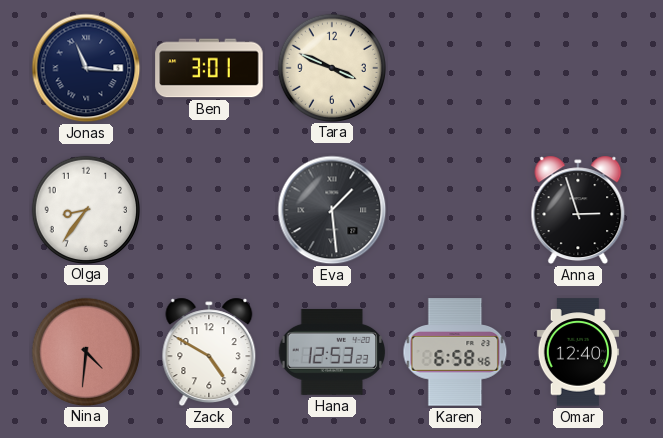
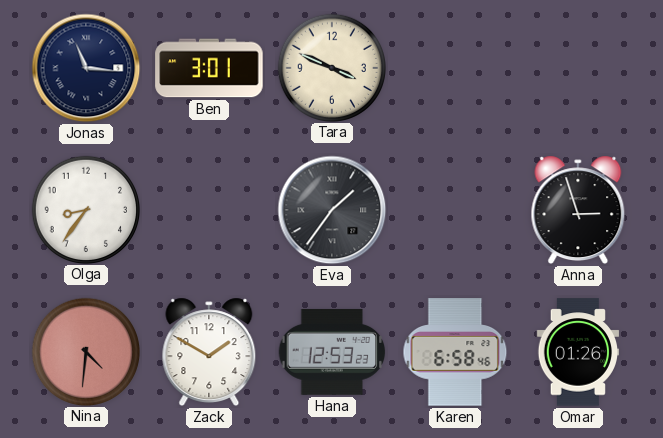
Eva: 1:29 -> 1:36 (332, 210)
Zack: 4:50 -> 1:50 (209, 352)
Omar: 12:40 -> 01:26 (577, 352)
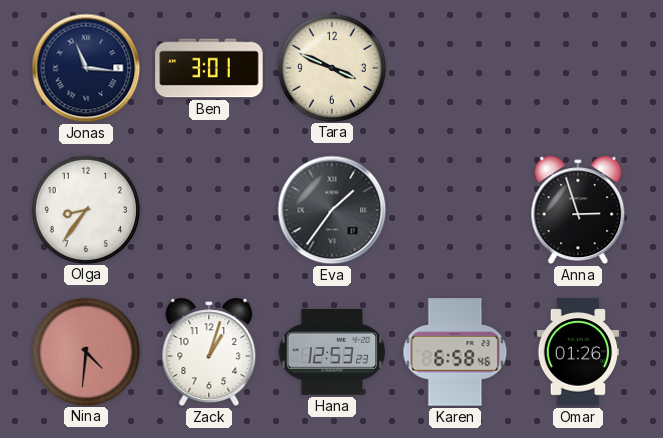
Zack: 1:50 -> 1:03 (209, 352)
